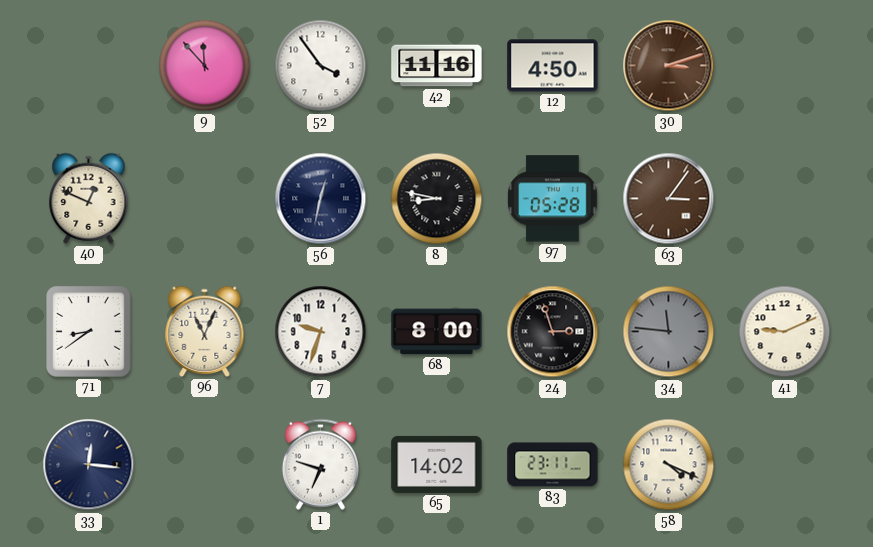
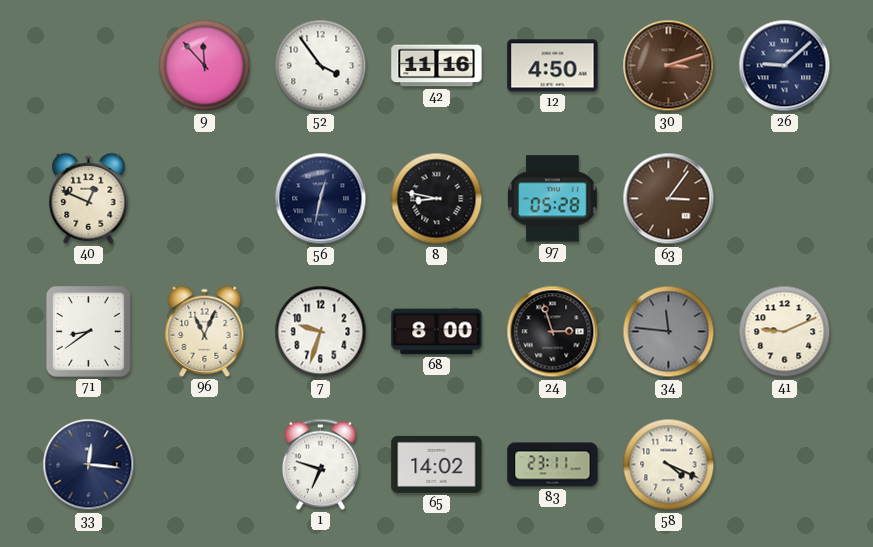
26: none -> 9:08 (785, 66)
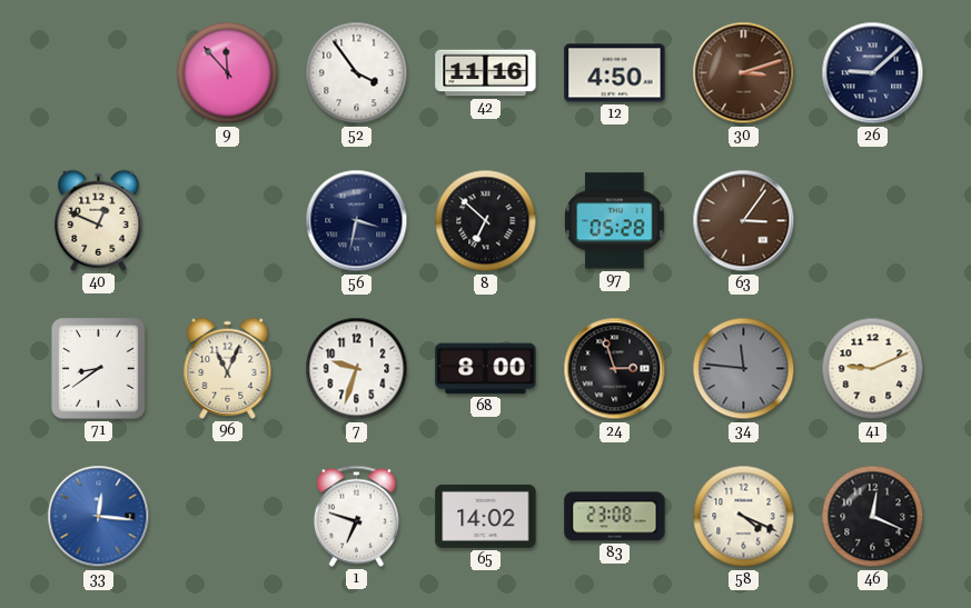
56: 12:32 -> 3:32 (357, 221)
8: 8:47 -> 6:52 (486, 221)
33 dial: navy -> blue (99, 517)
83: 23:11 -> 23:08 (615, 517)
46: none -> 12:19 (873, 517)
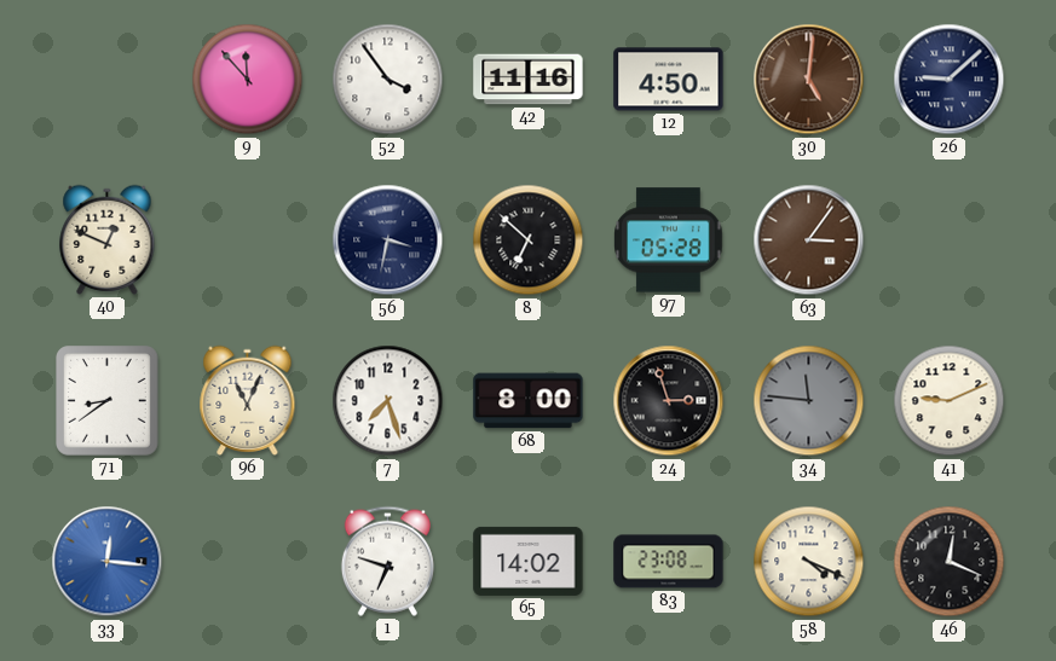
30: 3:12 -> 5:01 (809, 80)
7: 9:33 -> 7:27 (388, 401)
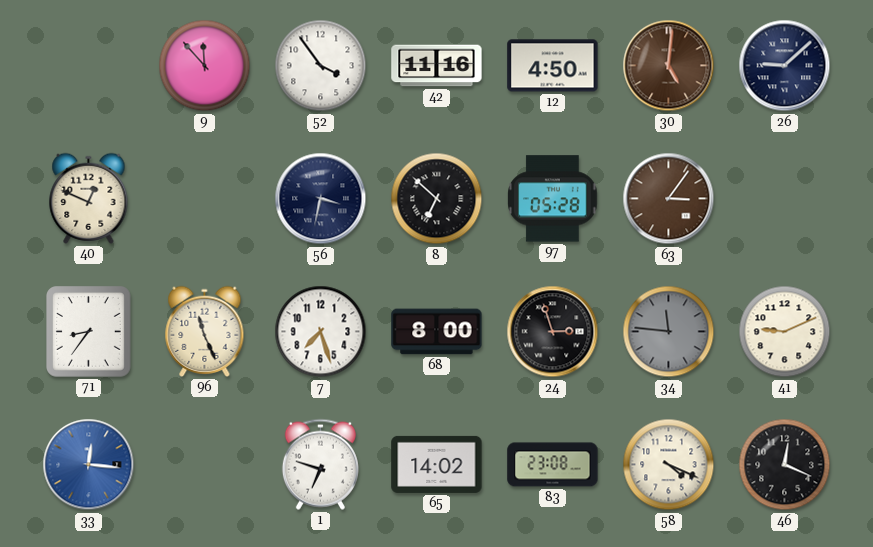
71: 8:39 -> 8:36 (89, 332)
96: 11:04 -> 11:26 (205, 331)
